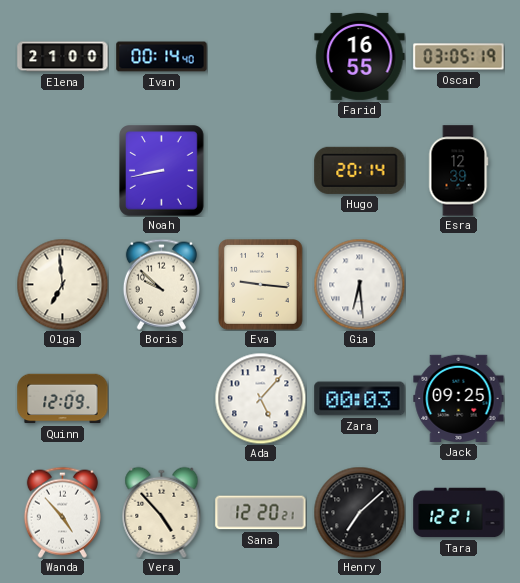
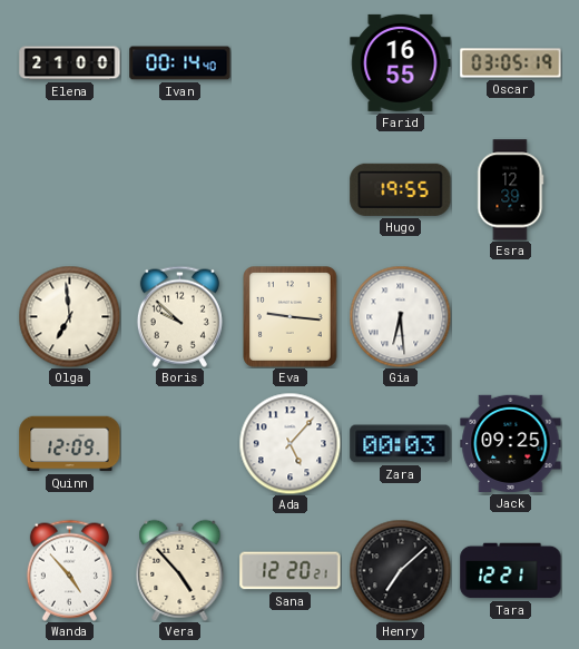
Noah: 8:43 -> none (162, 171)
Hugo: 20:14 -> 19:55 (401, 189)
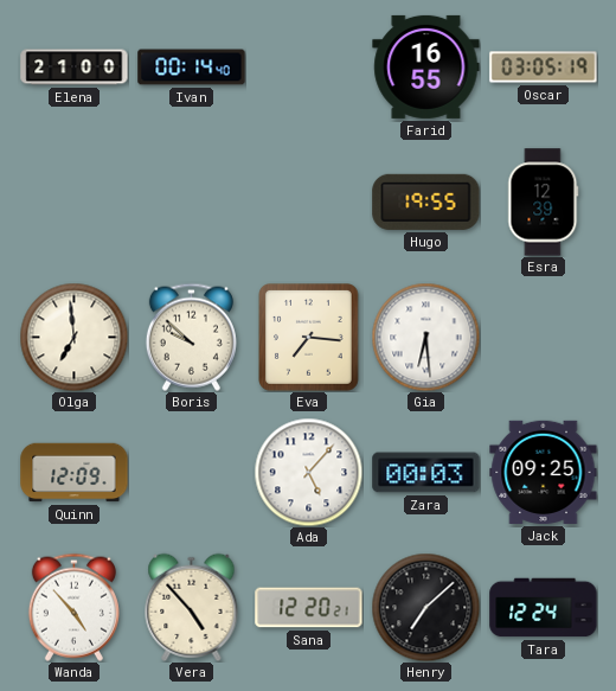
Eva: 9:16 -> 7:16 (309, 338)
Tara: 12:21 -> 12:24 (544, 608)
